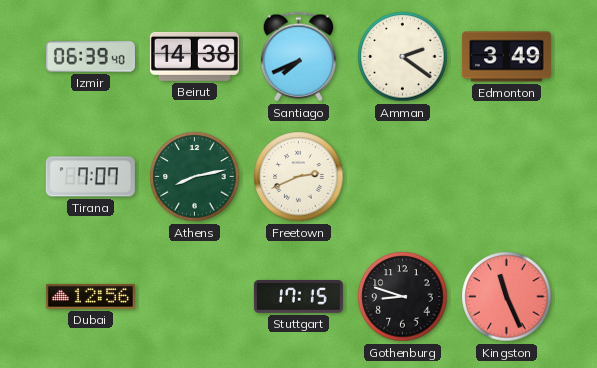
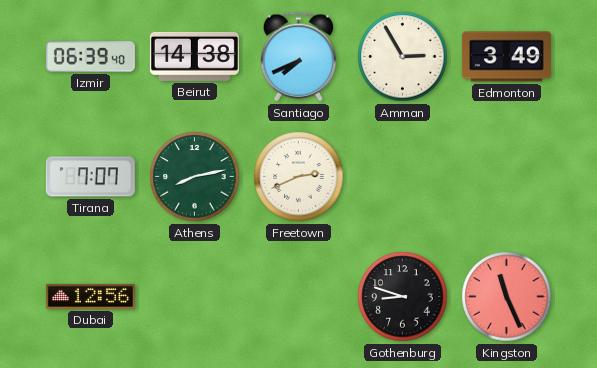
Amman: 2:21 -> 2:55 (403, 57)
Stuttgart: 17:15 -> none (298, 296)
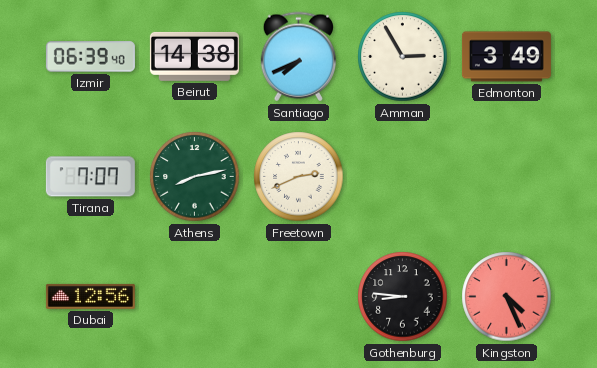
Gothenburg: 8:48 -> 8:46 (403, 297)
Kingston: 11:26 -> 4:26 (507, 297)
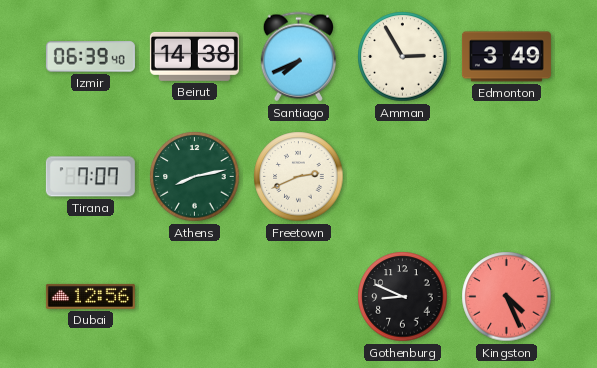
Gothenburg: 8:46 -> 8:49 (403, 297)
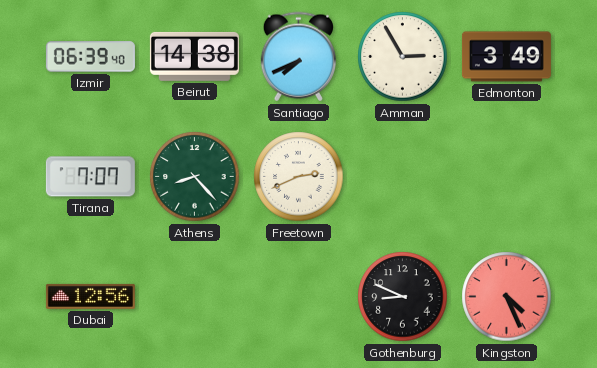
Athens: 8:13 -> 8:23 (195, 177)
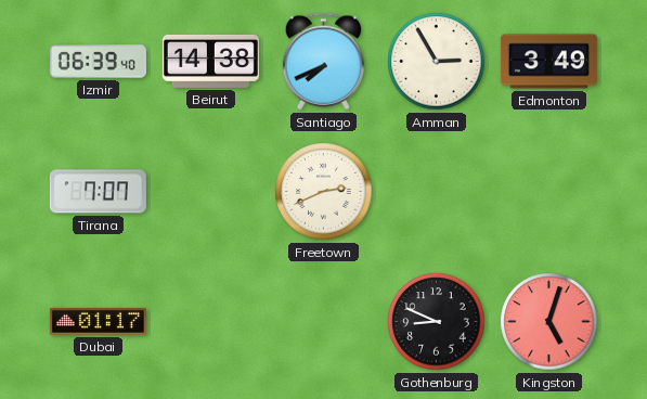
Athens: 8:23 -> none (195, 177)
Dubai: 12:56 -> 01:17 (98, 321)
Kingston: 4:26 -> 5:03 (549, 322)
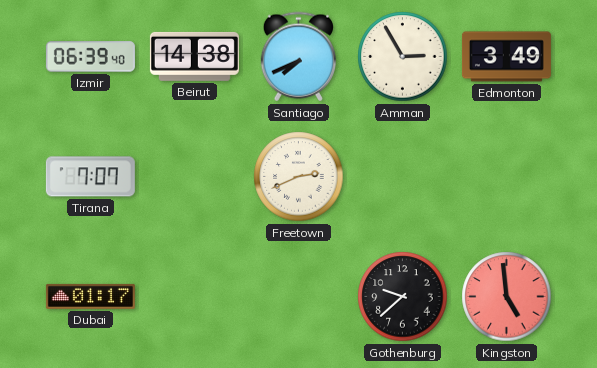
Gothenburg: 8:49 -> 9:38 (403, 297)
Kingston: 5:03 -> 4:59 (507, 297)
